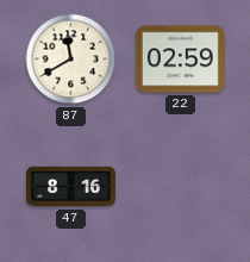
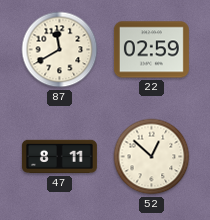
47: 8:16 -> 8:11 (59, 157)
52: none -> 12:52 (152, 157)
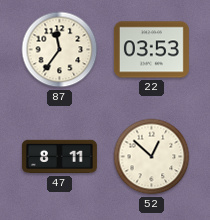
87: 11:40 -> 11:36 (60, 50)
22: 02:59 -> 03:53 (151, 50)
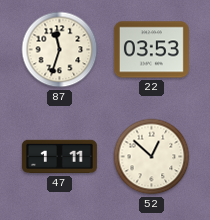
87: 11:36 -> 11:33 (60, 50)
47: 8:11 -> 1:11 (59, 157)
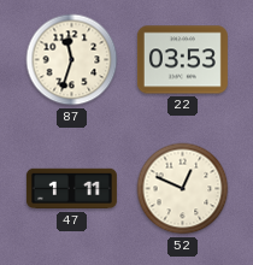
52: 12:52 -> 12:49 (183, 189)
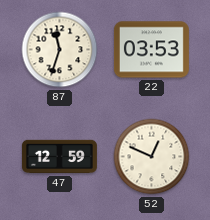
47: 1:11 -> 12:59 (59, 157)
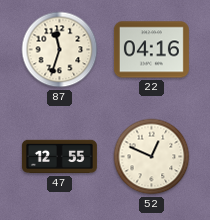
22: 03:53 -> 04:16 (151, 50)
47: 12:59 -> 12:55 (59, 157)
